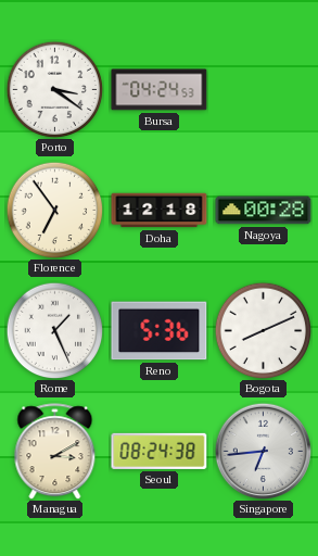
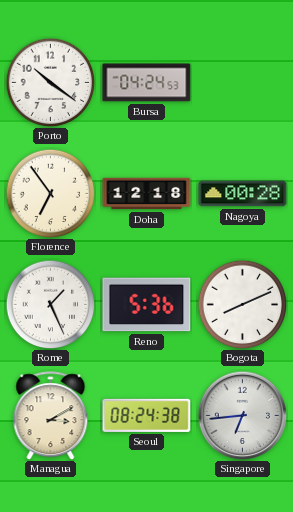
Porto: 3:21 -> 10:21 (50, 82)
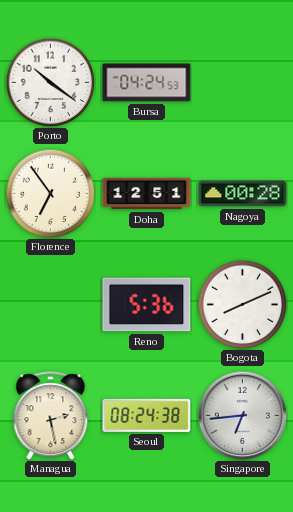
Doha: 12:18 -> 12:51 (147, 194)
Rome: 1:26 -> none (50, 304)
Managua: 3:10 -> 2:28 (51, 416)
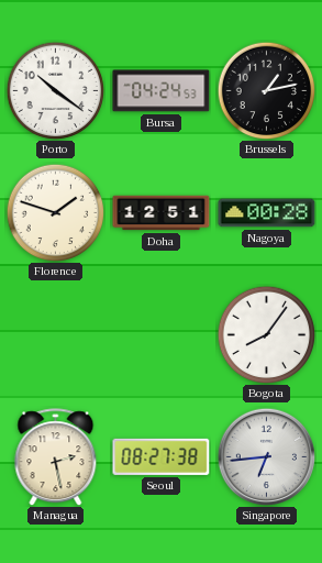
Brussels: none -> 1:13 (266, 90)
Florence: 6:54 -> 1:48 (55, 212)
Reno: 5:36 -> none (147, 305)
Bogota: 8:11 -> 8:06 (266, 334)
Seoul: 08:24 -> 08:27 (162, 456)
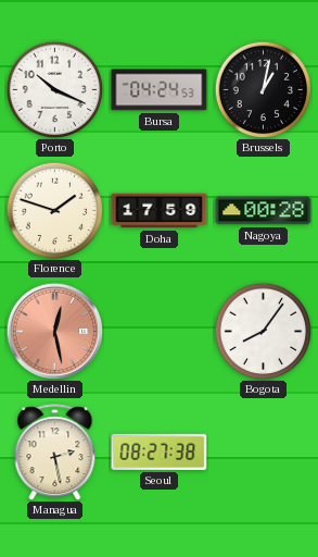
Porto: 10:21 -> 10:19 (54, 89)
Brussels: 1:13 -> 1:02 (263, 89)
Doha: 12:51 -> 17:59 (160, 211)
Medellin: none -> 12:28 (54, 331)
Singapore: 6:44 -> none (266, 456)
